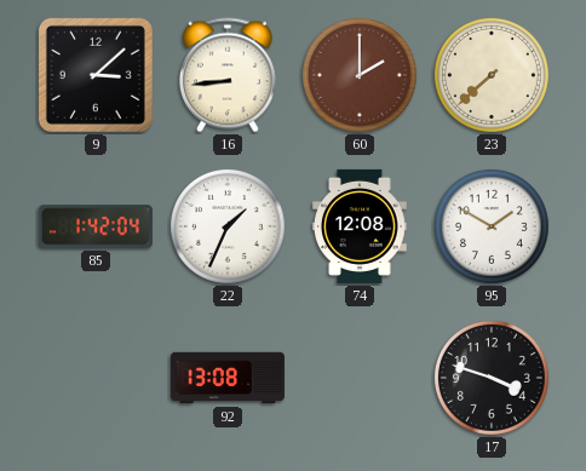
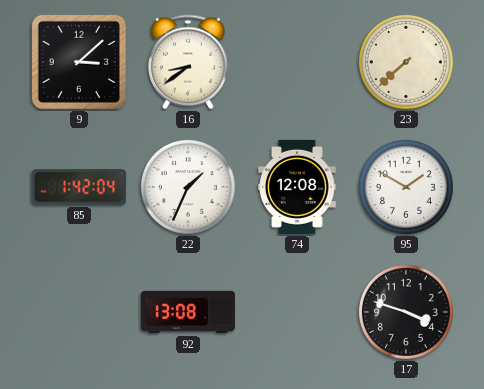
16: 8:44 -> 8:39 (188, 62)
60: 2:00 -> none (360, 75)
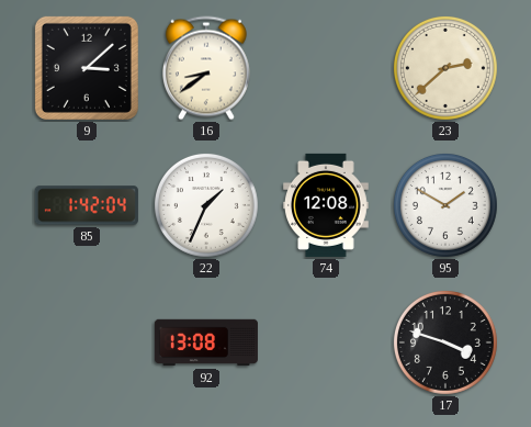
23: 7:38 -> 2:38 (445, 68)
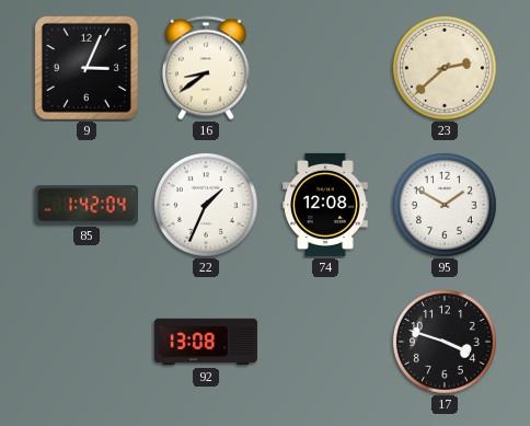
9: 3:08 -> 3:04 (87, 68)
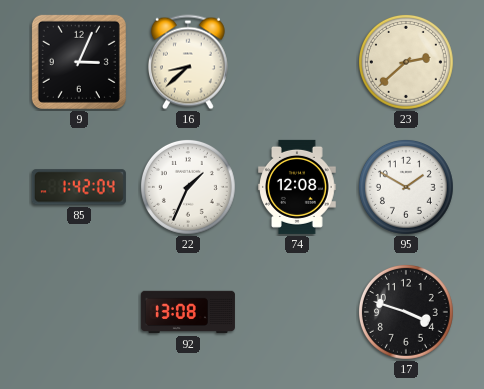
16: 8:39 -> 8:38 (188, 62)
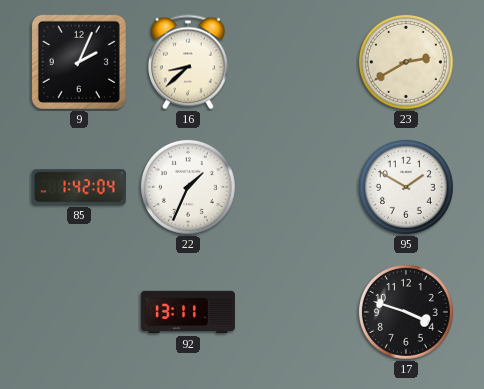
9: 3:04 -> 2:04 (79, 62)
23: 2:38 -> 2:40 (406, 62)
74: 12:08 -> none (298, 187)
92: 13:08 -> 13:11 (188, 312)
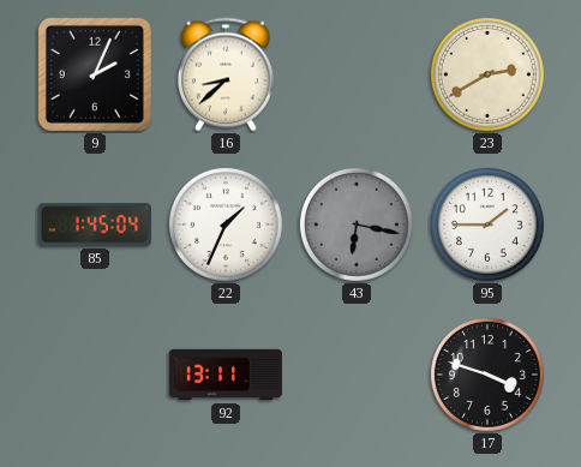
85: 1:42 -> 1:45 (95, 224)
43: none -> 6:17 (357, 224)
95: 1:50 -> 1:45 (487, 224)
